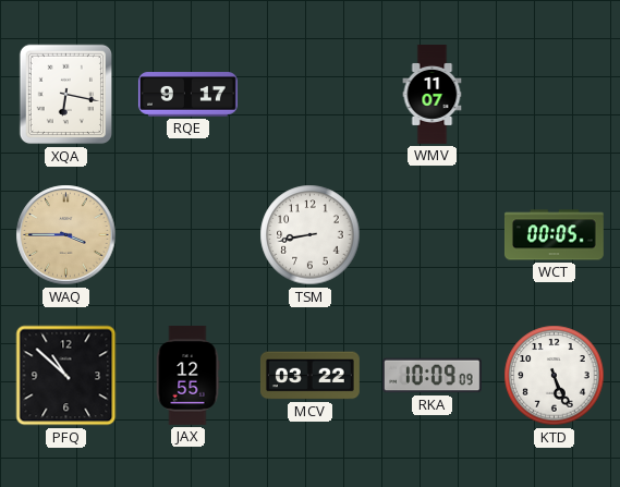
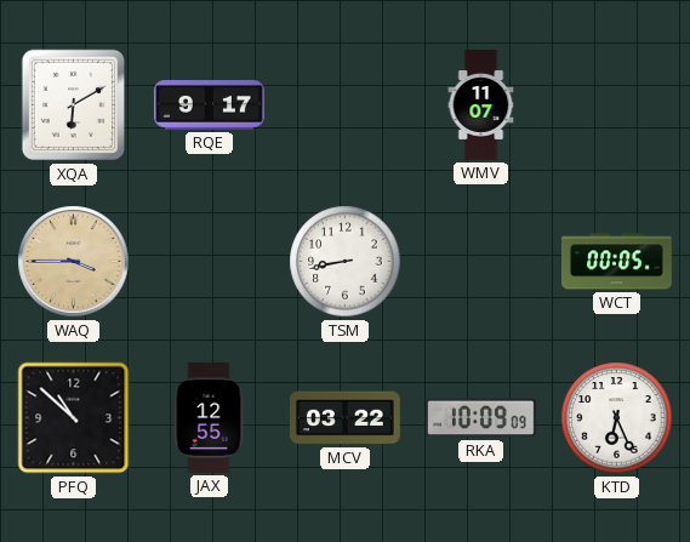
XQA: 6:17 -> 6:10 (73, 105)
KTD: 5:26 -> 6:26 (617, 418)
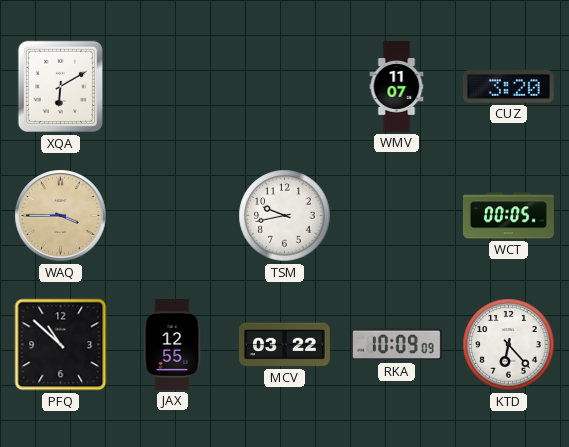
RQE: 9:17 -> none (209, 105)
CUZ: none -> 3:20 (508, 87)
TSM: 8:43 -> 9:43 (285, 216)
KTD: 6:26 -> 6:23 (509, 345)
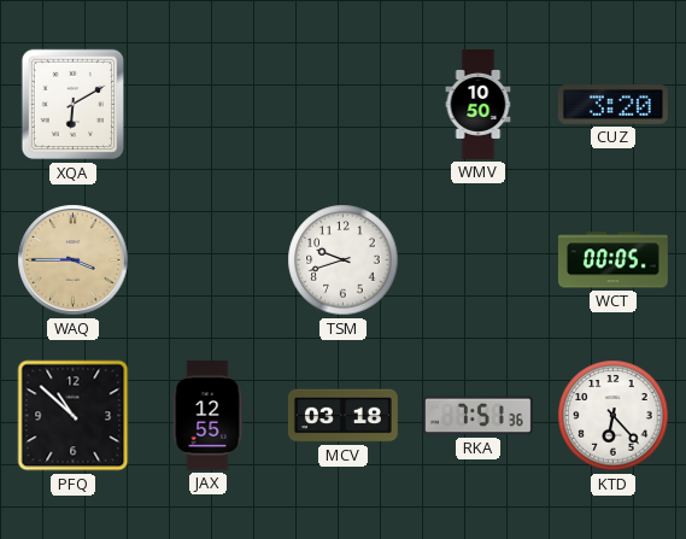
WMV: 11:07 -> 10:50 (479, 105)
TSM: 9:43 -> 9:42 (344, 260)
MCV: 03:22 -> 03:18 (342, 416)
RKA: 10:09 -> 7:51 (477, 416)
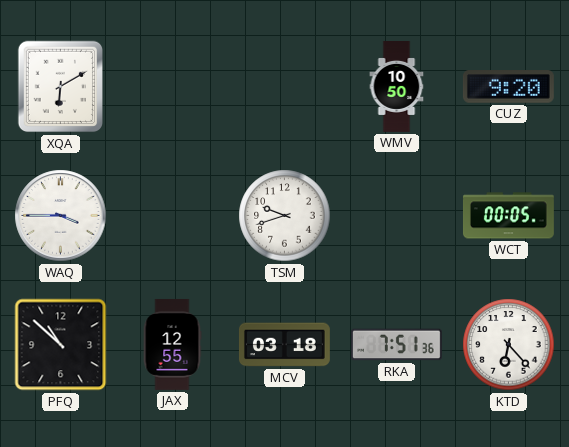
CUZ: 3:20 -> 9:20 (508, 87)
WAQ dial: champagne -> white (61, 216)
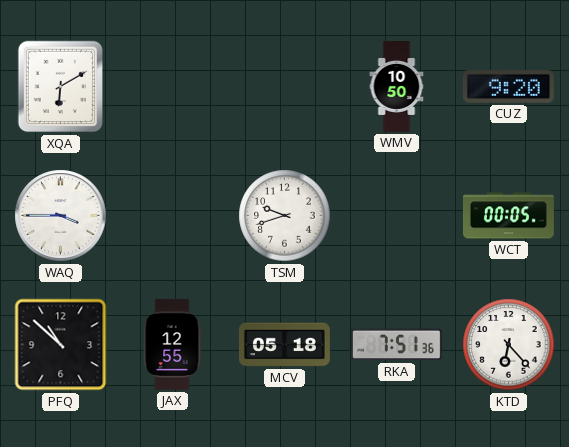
MCV: 03:18 -> 05:18 (284, 345)
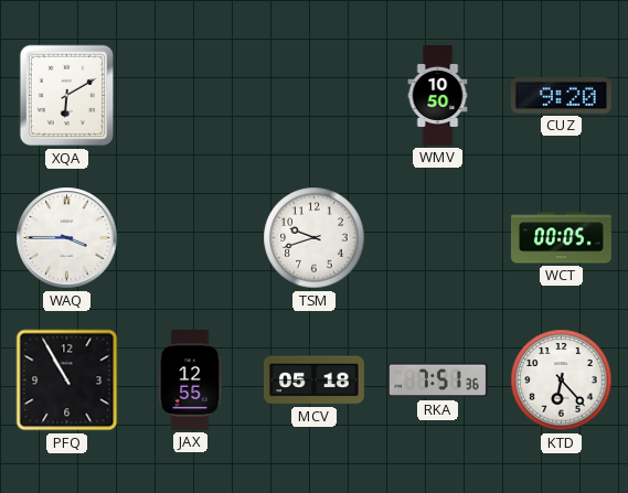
PFQ: 10:52 -> 10:55 (67, 381)
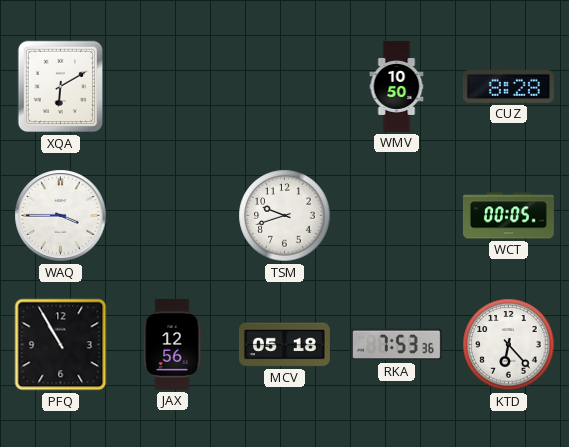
CUZ: 9:20 -> 8:28 (508, 87)
JAX: 12:55 -> 12:56 (172, 344)
RKA: 7:51 -> 7:53 (396, 345)
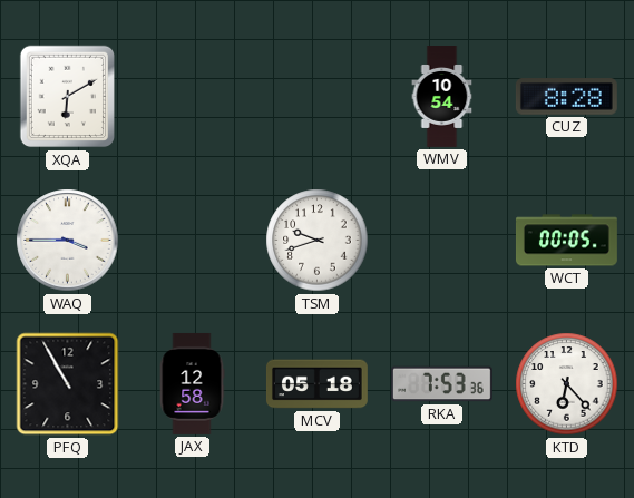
WMV: 10:50 -> 10:54 (442, 97)
JAX: 12:56 -> 12:58 (192, 383)
